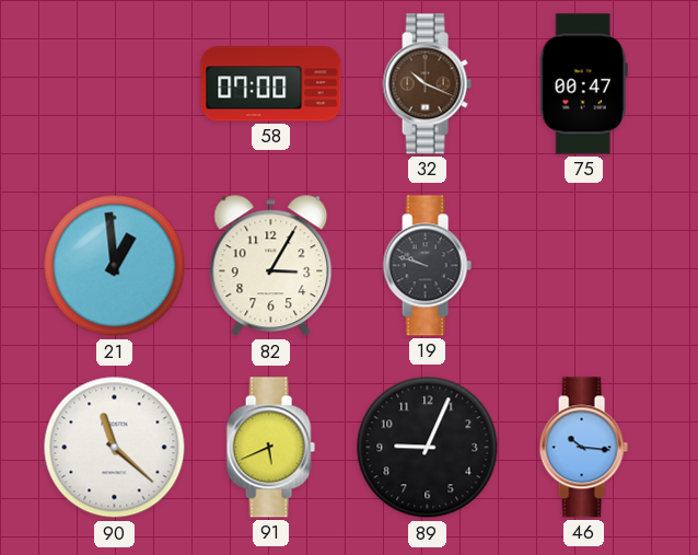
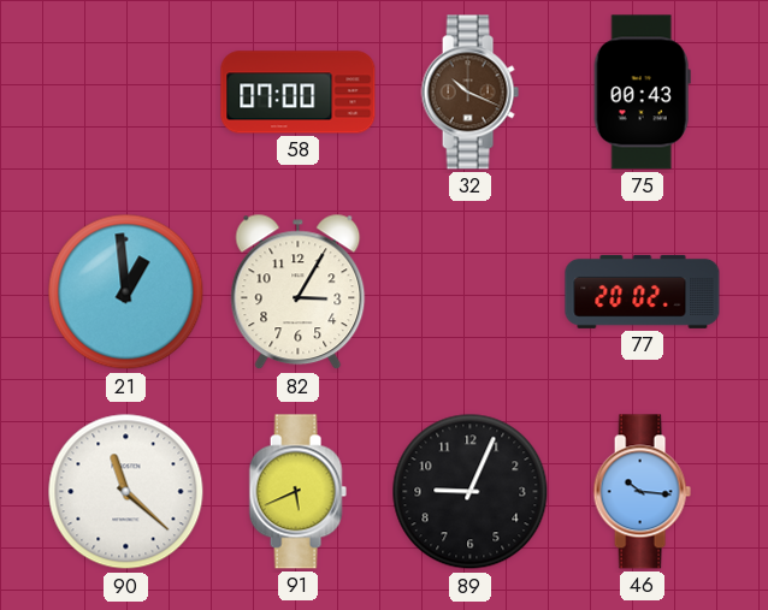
75: 00:47 -> 00:43 (642, 93)
19: 9:48 -> none (427, 266)
77: none -> 20:02 (643, 291)
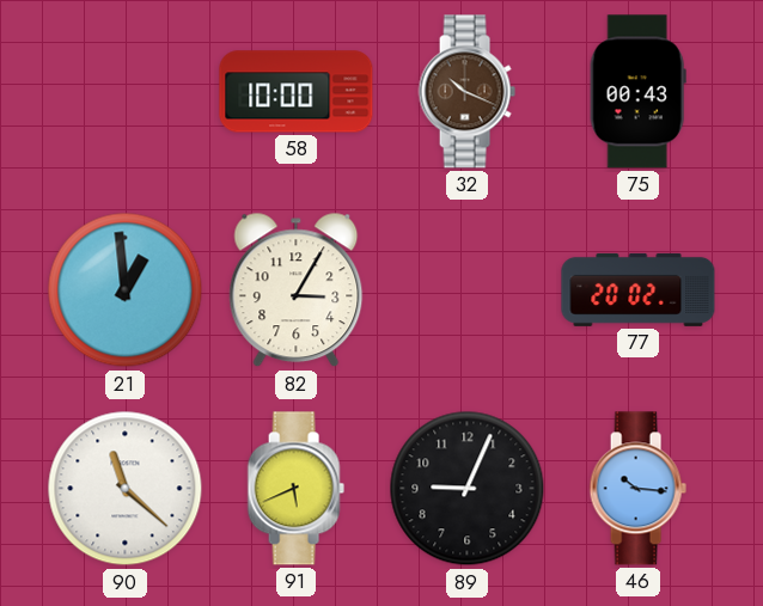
58: 07:00 -> 10:00 (297, 92)
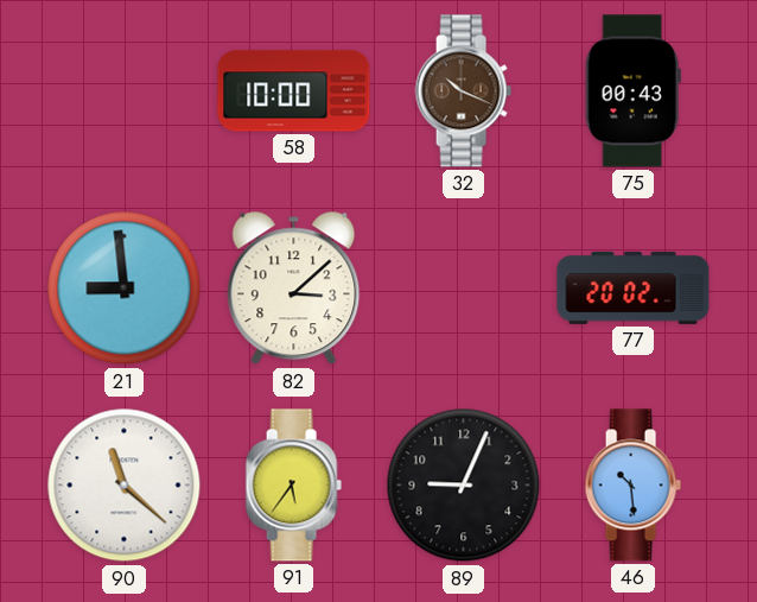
21: 12:59 -> 8:59 (125, 289)
82: 3:05 -> 3:08 (294, 289)
91: 5:41 -> 5:36 (293, 486)
46: 10:16 -> 10:29 (632, 486)
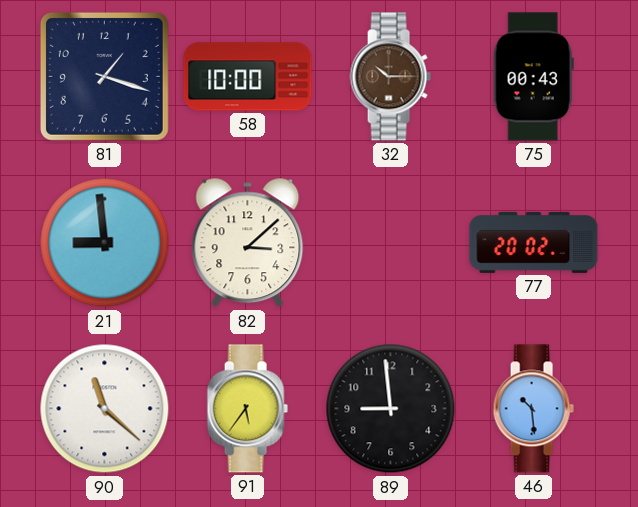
81: none -> 1:18 (104, 76)
32: 10:19 -> 10:15 (390, 77)
89: 9:04 -> 8:59 (391, 409)
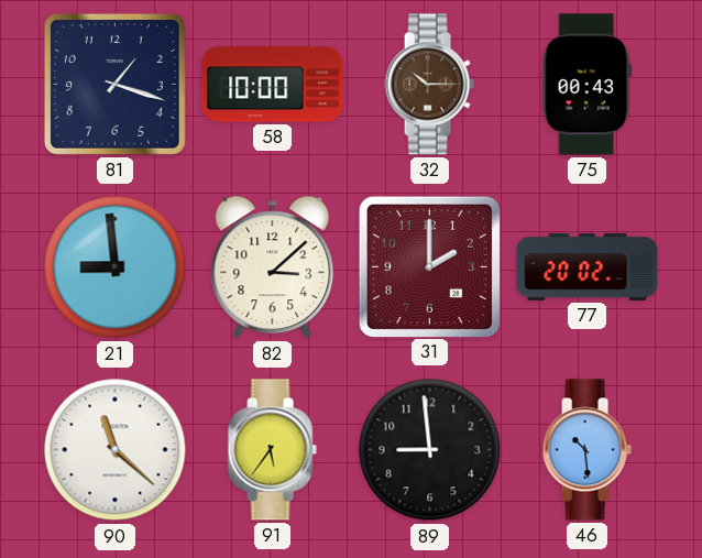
31: none -> 2:00 (429, 266)
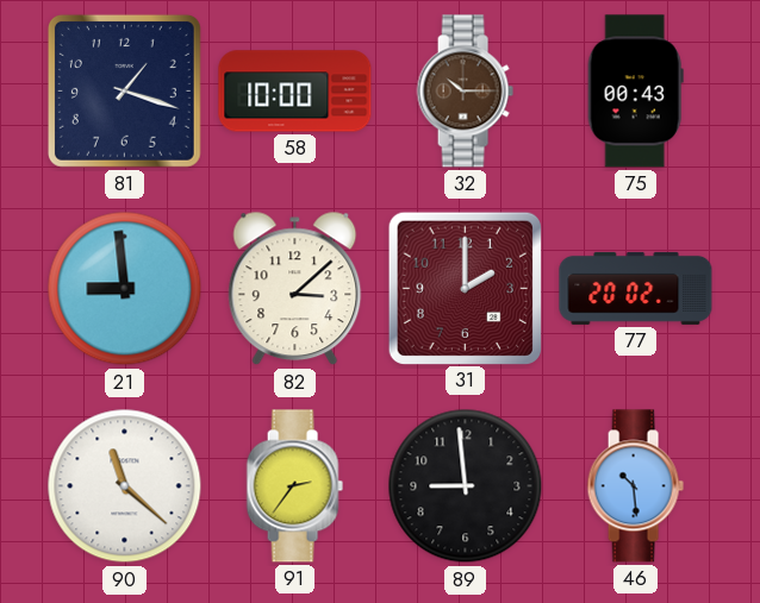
91: 5:36 -> 2:36 (294, 486)
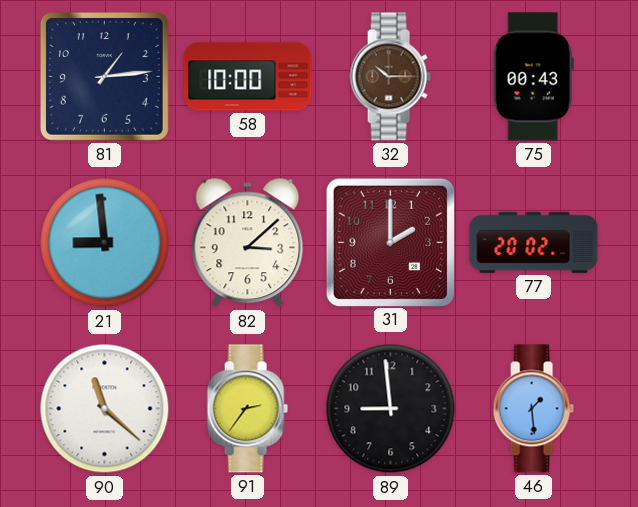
81: 1:18 -> 1:14 (104, 76)
46: 10:29 -> 1:29 (533, 409)
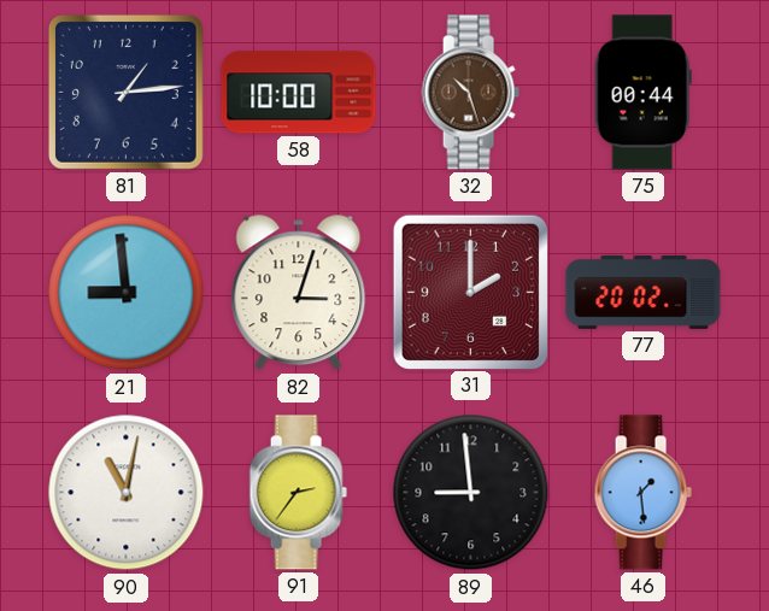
32: 10:15 -> 10:27 (470, 93)
75: 00:43 -> 00:44 (642, 93)
82: 3:08 -> 3:03 (299, 293)
90: 11:22 -> 11:02 (127, 493)
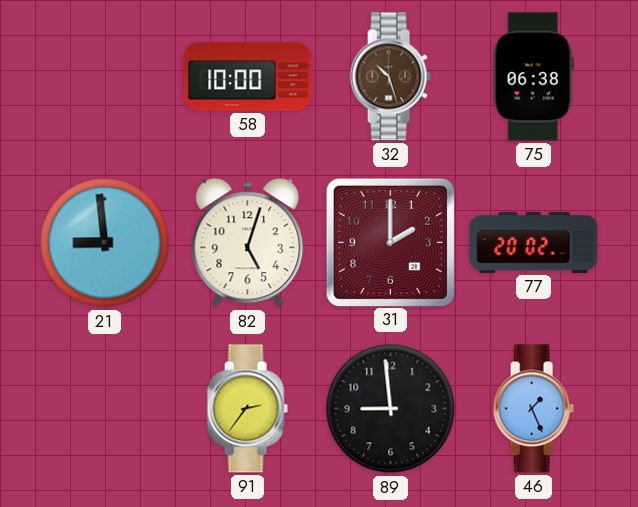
81: 1:14 -> none (125, 92)
75: 00:44 -> 06:38 (533, 77)
82: 3:03 -> 5:03 (248, 243)
90: 11:02 -> none (127, 493)
46: 1:29 -> 1:26 (533, 409)
